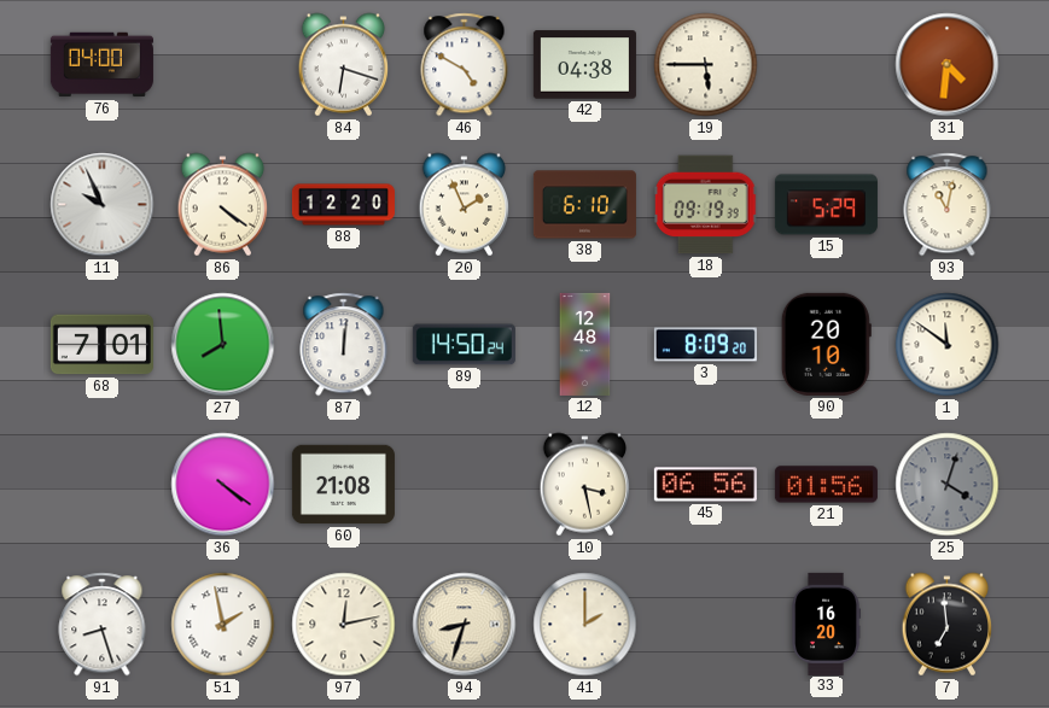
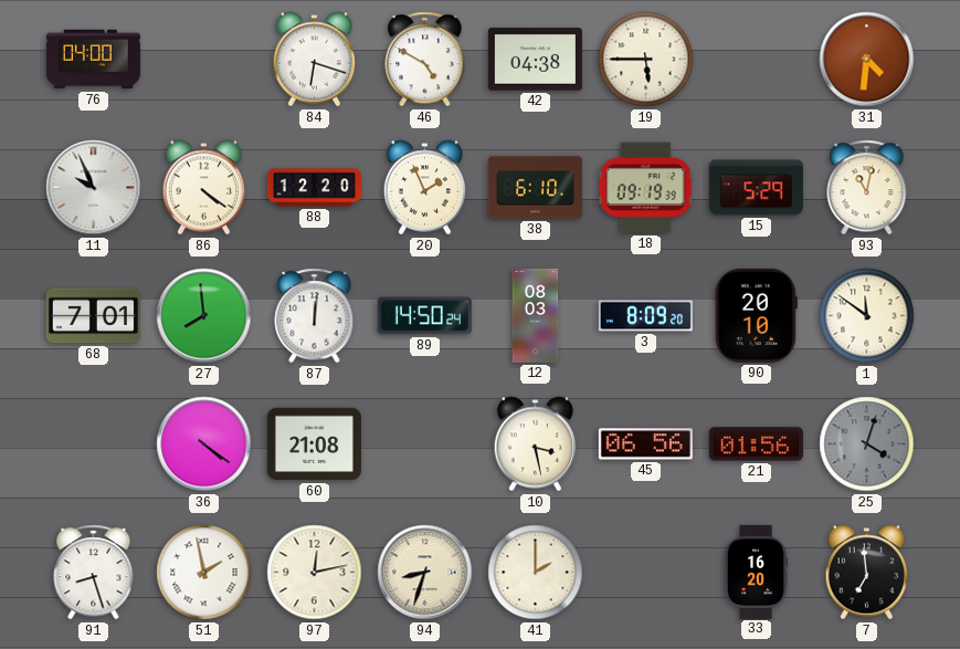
12: 12:48 -> 08:03 (536, 315)
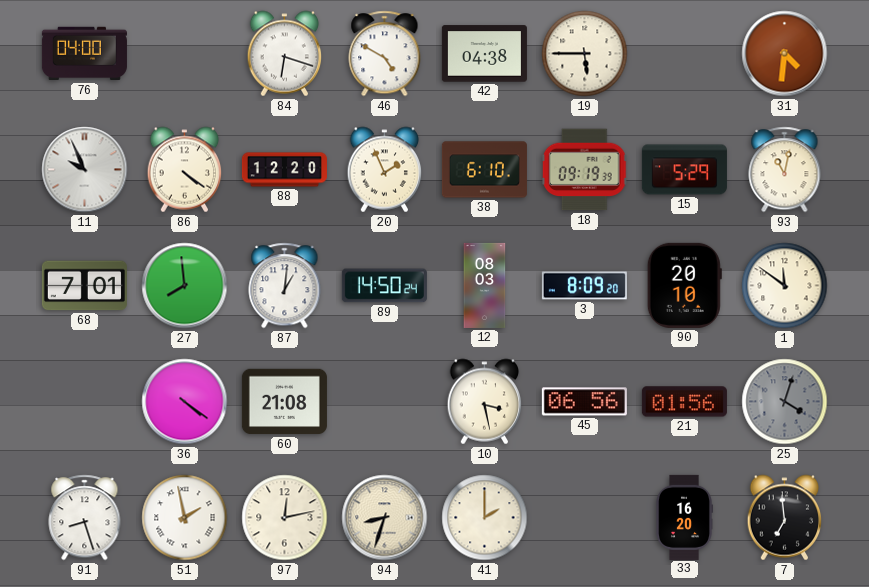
87: 12:01 -> 1:01 (285, 286)
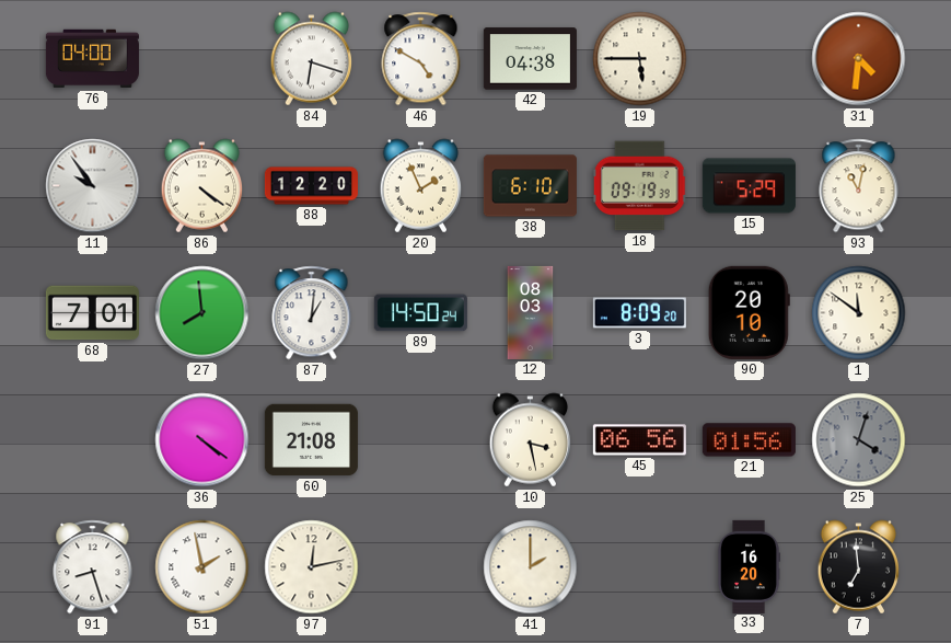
11: 9:56 -> 9:54 (93, 186)
94: 8:33 -> none (385, 518)
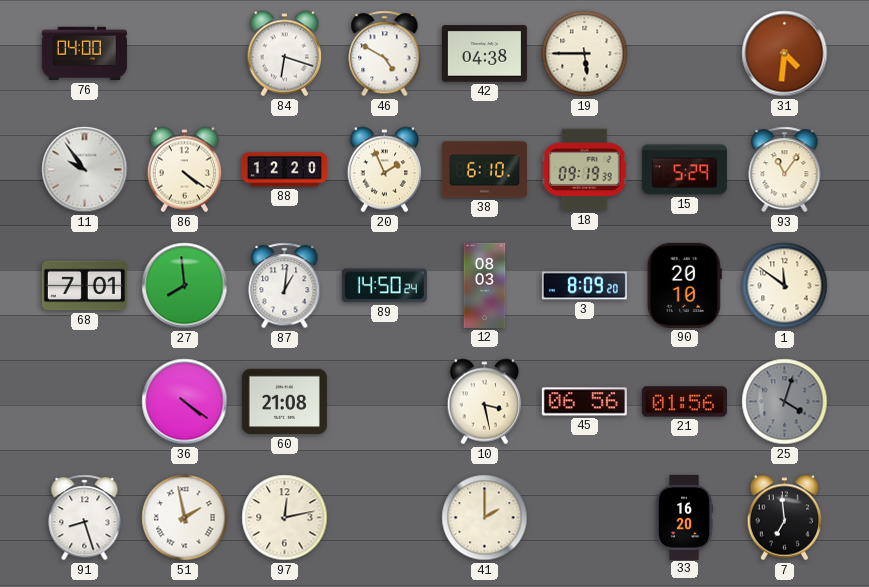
93: 11:02 -> 11:06 (785, 170)
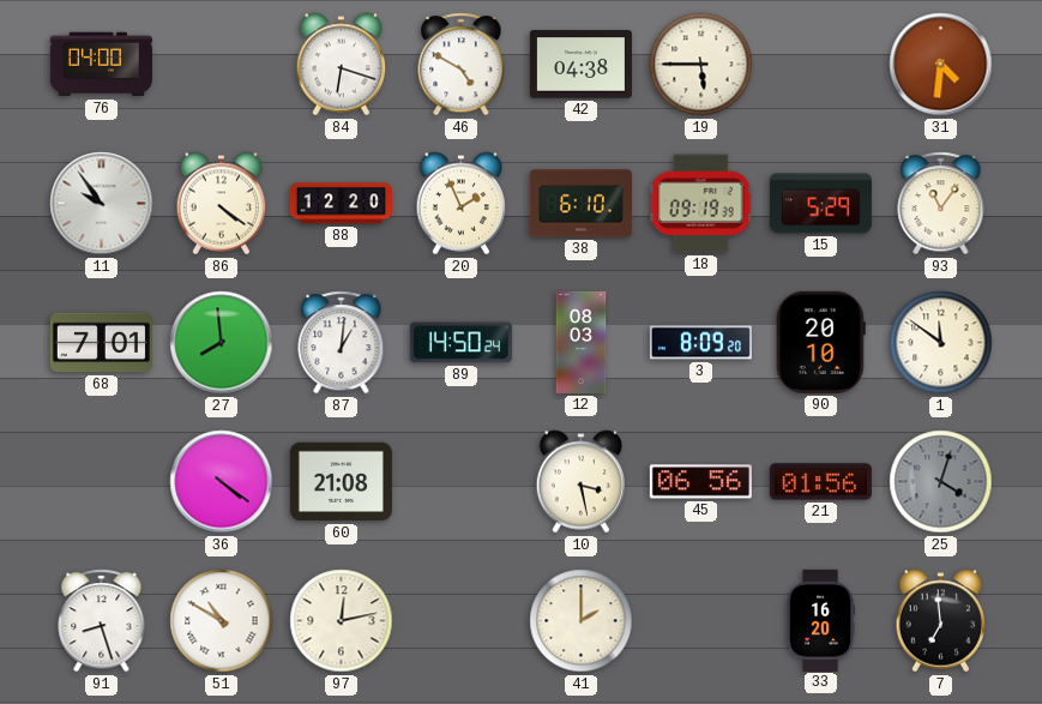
51: 1:58 -> 10:50 (222, 621)
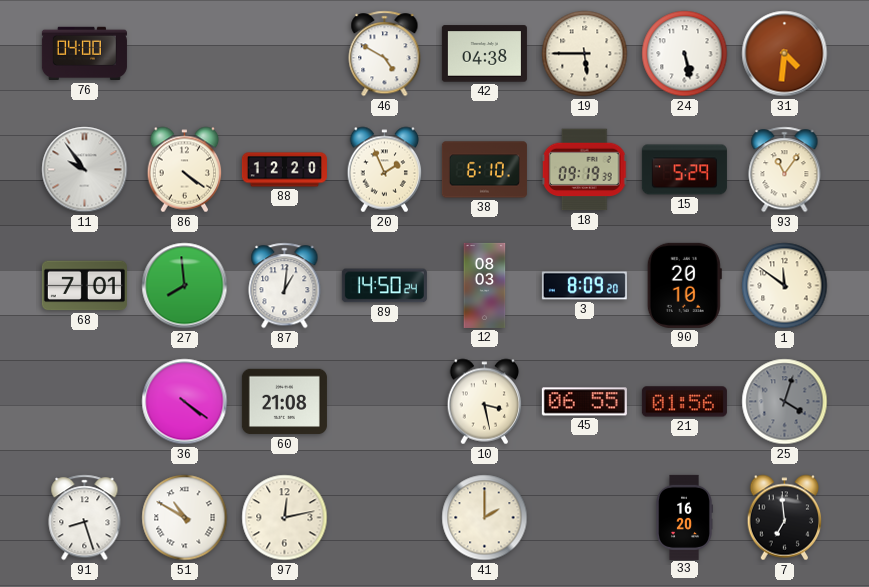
84: 6:18 -> none (342, 65)
24: none -> 5:28 (685, 54)
45: 06:56 -> 06:55 (584, 402)
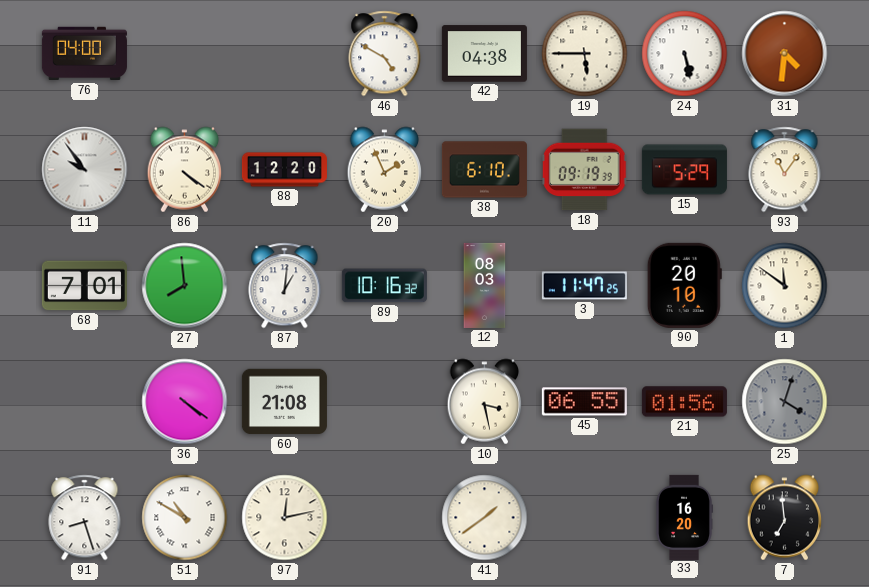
89: 14:50 -> 10:16 (384, 286)
3: 8:09 -> 11:47 (584, 286)
41: 2:00 -> 1:39 (485, 518)
